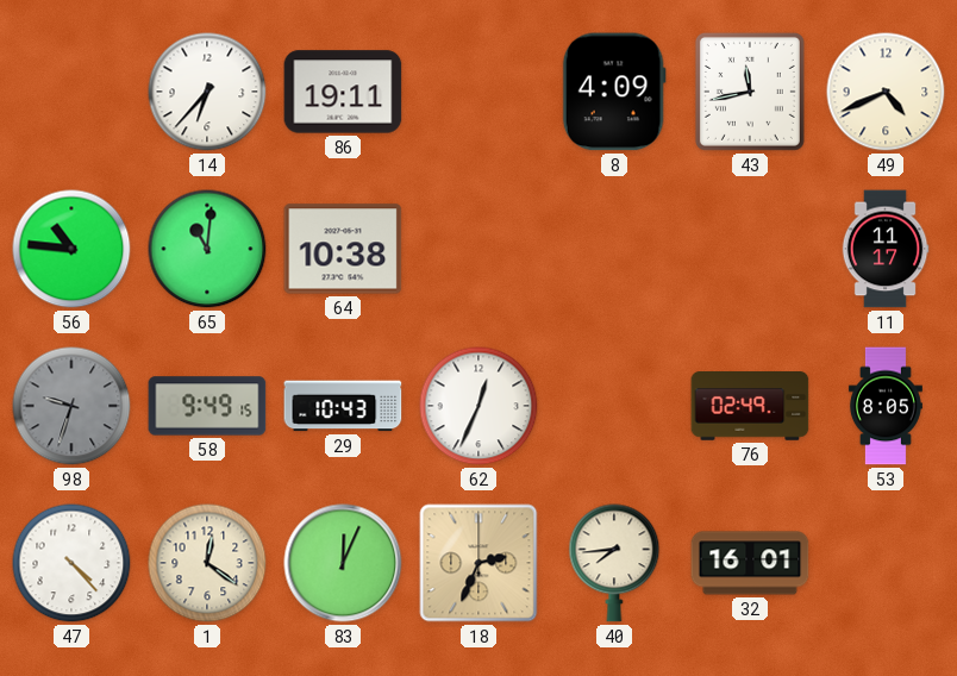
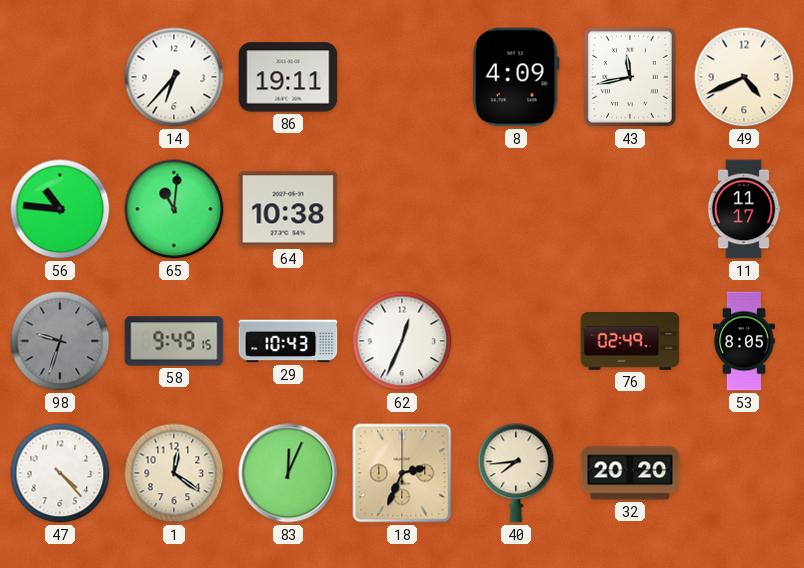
32: 16:01 -> 20:20 (630, 473)
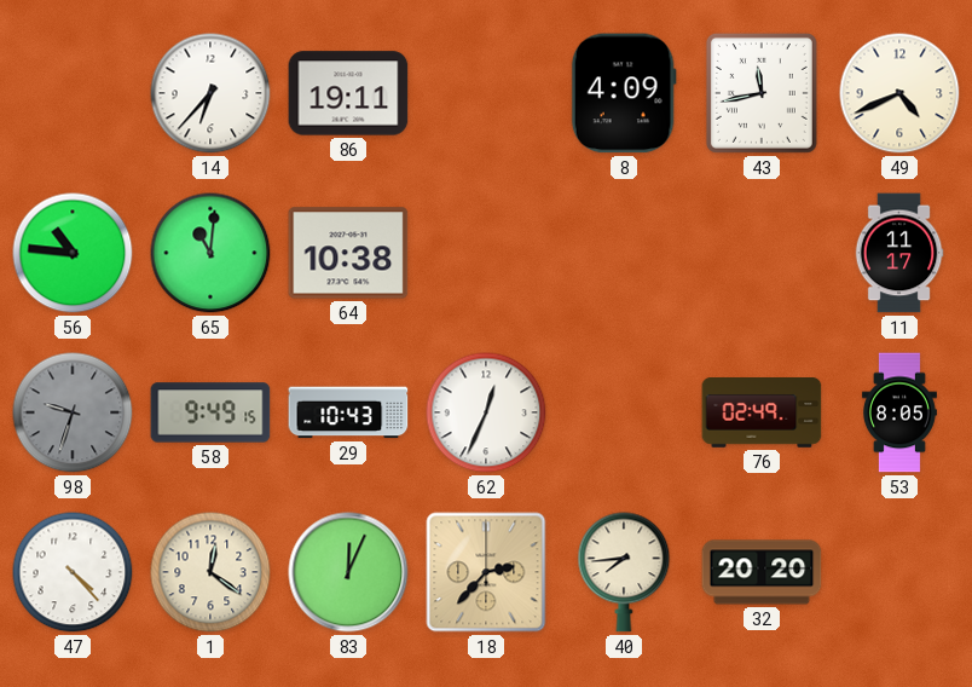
18: 2:34 -> 2:37 (486, 572)
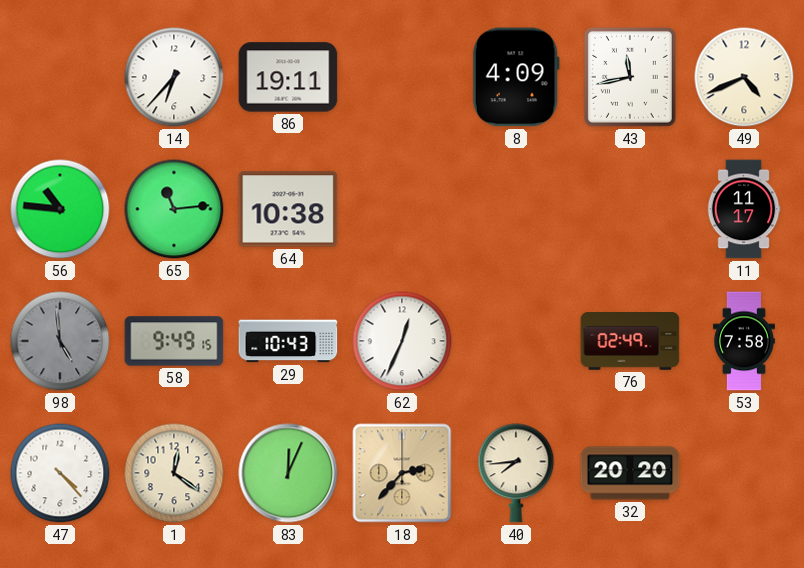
65: 11:01 -> 11:14 (174, 209)
98: 9:33 -> 4:59 (60, 341)
53: 8:05 -> 7:58 (744, 341)
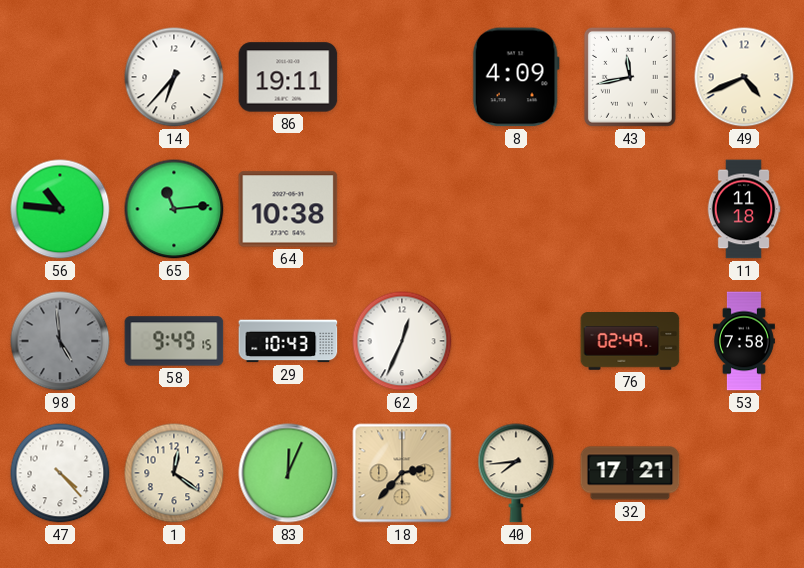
11: 11:17 -> 11:18 (744, 209)
32: 20:20 -> 17:21 (630, 473)
